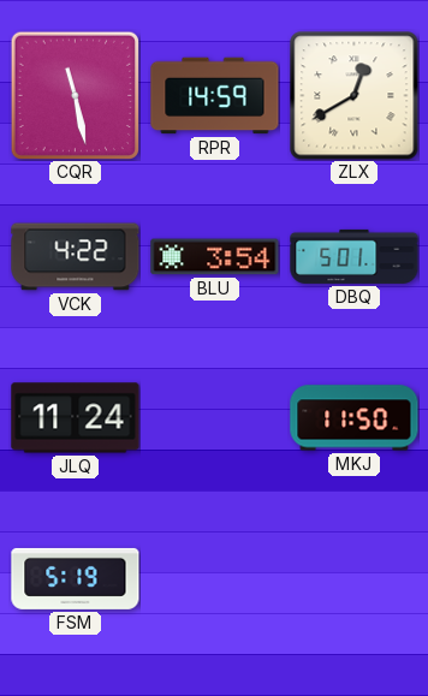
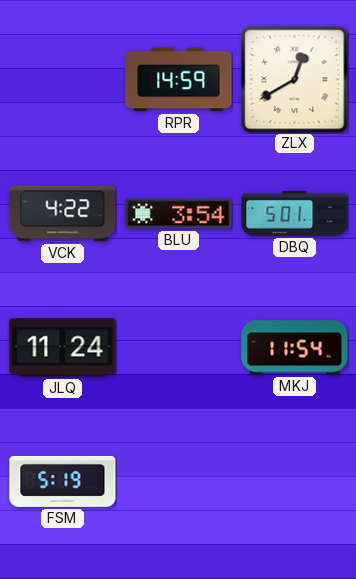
CQR: 11:28 -> none (75, 95)
MKJ: 11:50 -> 11:54 (295, 348)
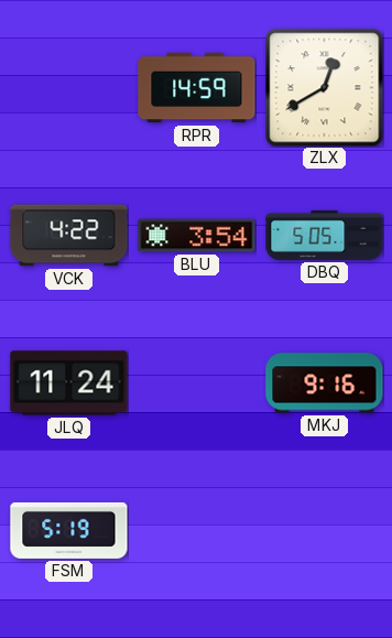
DBQ: 5:01 -> 5:05 (325, 235)
MKJ: 11:54 -> 9:16 (325, 383)
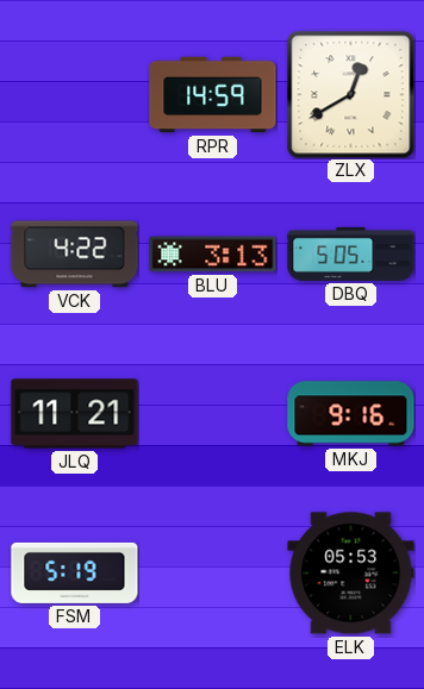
BLU: 3:54 -> 3:13 (213, 255)
JLQ: 11:24 -> 11:21 (75, 414)
ELK: none -> 05:53 (351, 574)
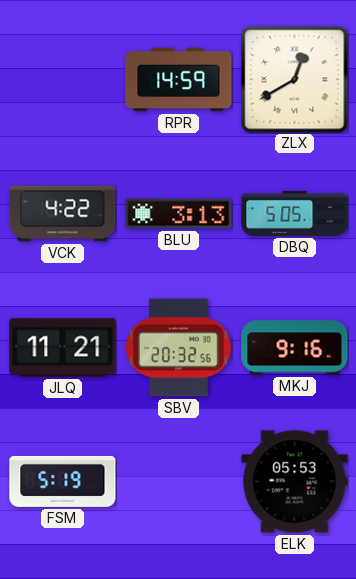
SBV: none -> 20:32 (179, 348)
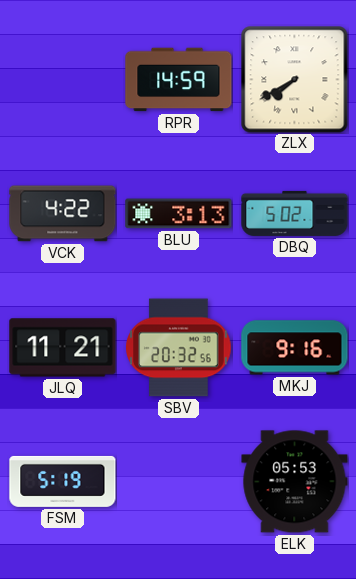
ZLX: 12:40 -> 7:40 (295, 80)
DBQ: 5:05 -> 5:02 (295, 213)
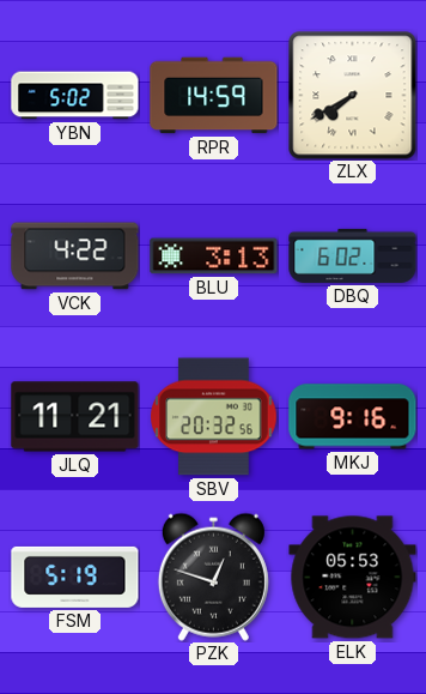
YBN: none -> 5:02 (75, 96)
DBQ: 5:02 -> 6:02 (353, 255)
PZK: none -> 12:48 (213, 577)
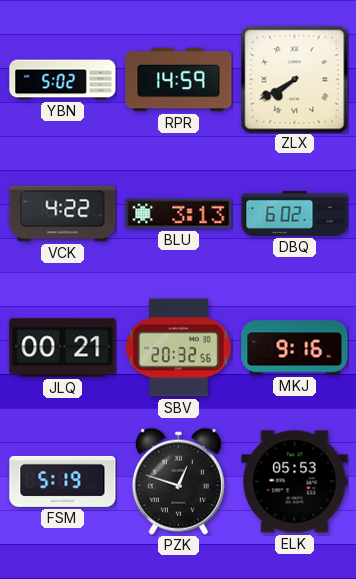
JLQ: 11:21 -> 00:21 (63, 348)
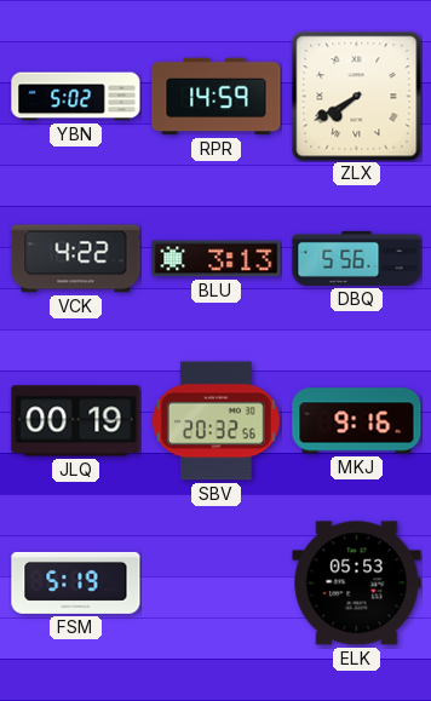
DBQ: 6:02 -> 5:56 (357, 258)
JLQ: 00:21 -> 00:19 (76, 421)
PZK: 12:48 -> none (178, 481)
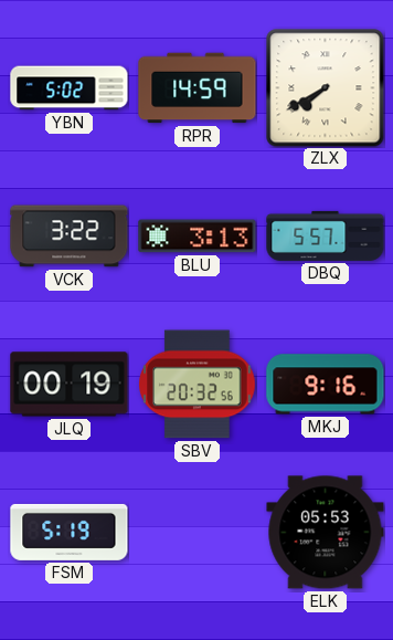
VCK: 4:22 -> 3:22 (70, 237)
DBQ: 5:56 -> 5:57 (326, 235)
